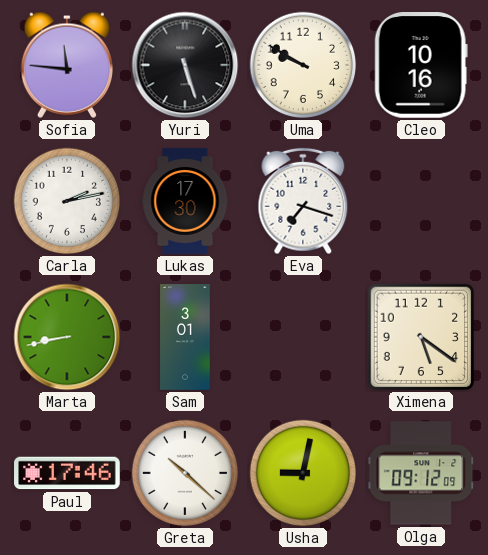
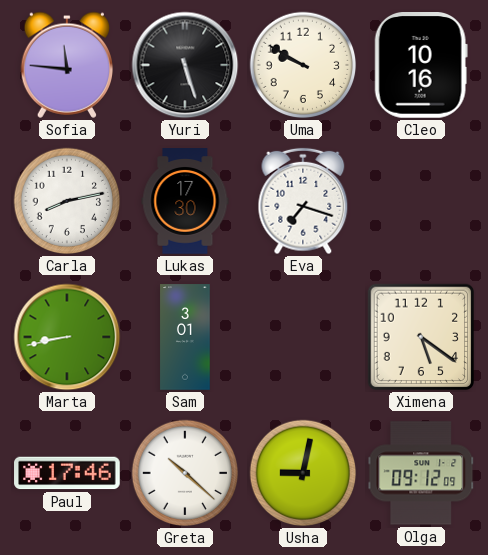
Carla: 2:13 -> 8:13 (67, 201)
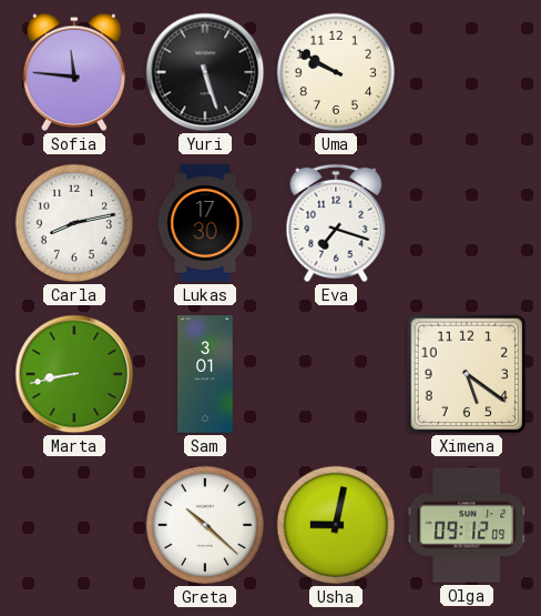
Cleo: 10:16 -> none (421, 66)
Paul: 17:46 -> none (67, 473)
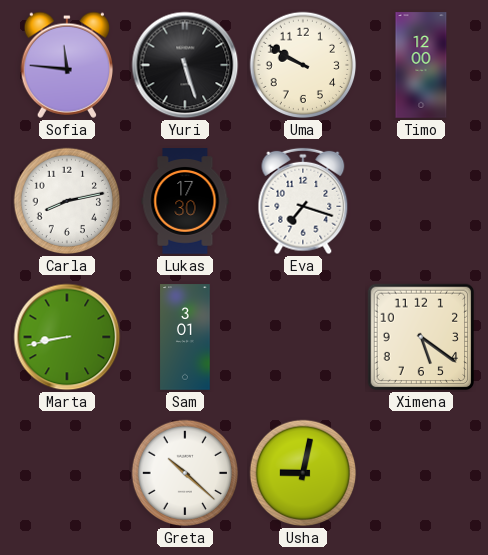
Timo: none -> 12:00 (421, 65)
Olga: 09:12 -> none (467, 525)
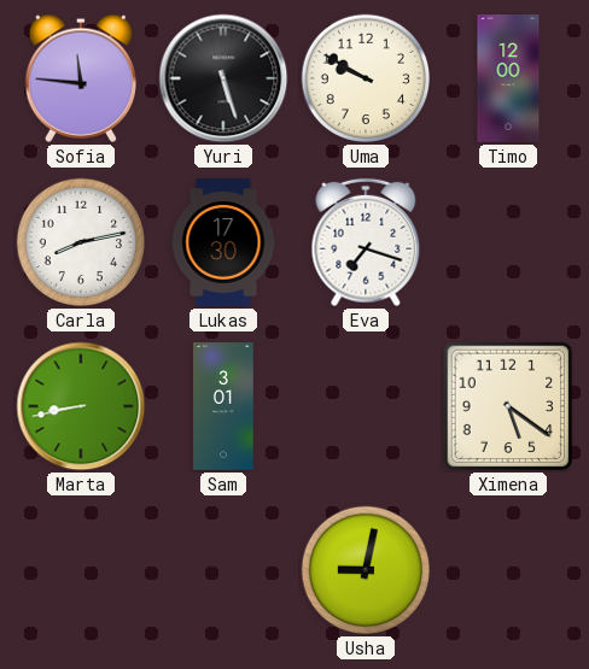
Greta: 10:22 -> none (185, 473)
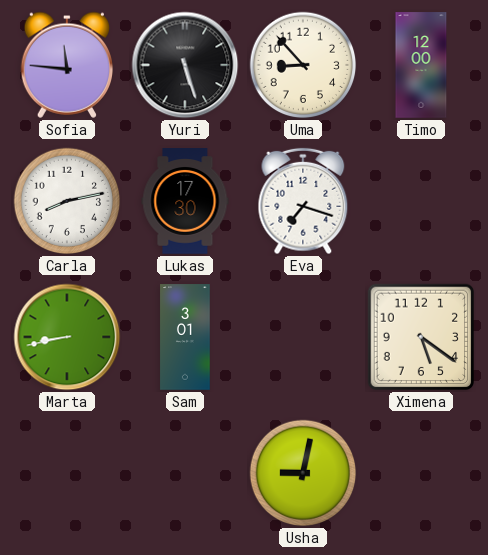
Uma: 9:50 -> 8:53 (303, 65)
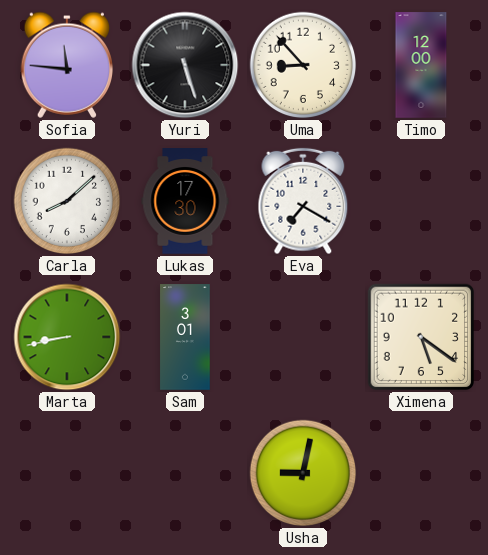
Carla: 8:13 -> 8:08 (67, 201)
Eva: 7:18 -> 7:20 (303, 201)
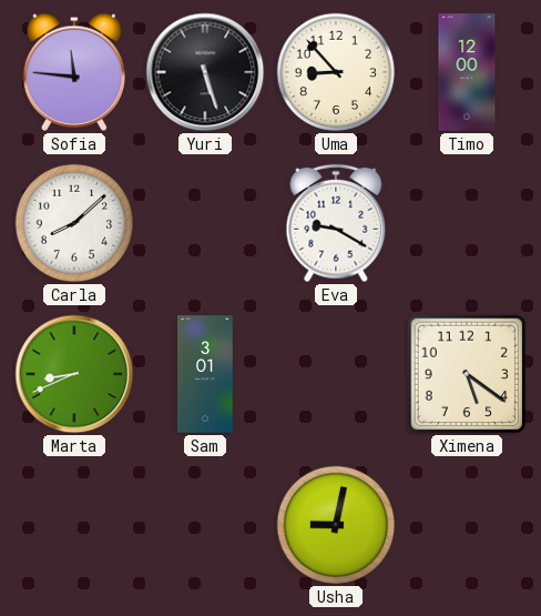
Lukas: 17:30 -> none (185, 201)
Eva: 7:20 -> 9:20 (336, 223)
Marta: 8:43 -> 8:41 (74, 374)
